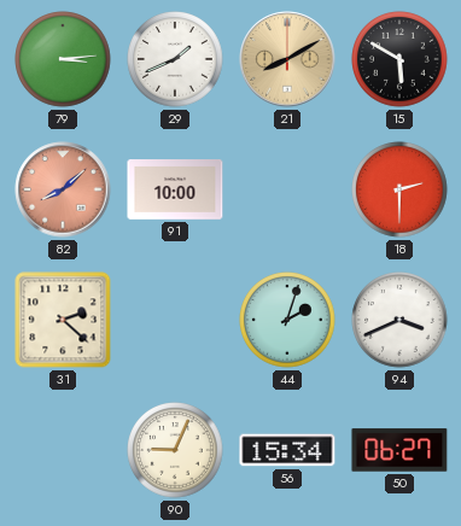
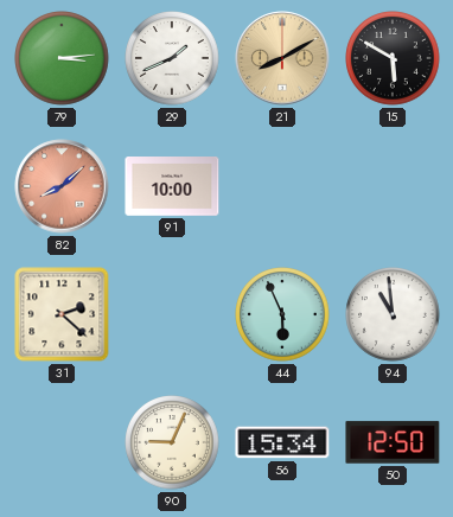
18: 2:30 -> none (399, 189)
44: 2:03 -> 5:56 (282, 314)
94: 3:41 -> 10:59 (393, 314)
50: 06:27 -> 12:50 (393, 442)
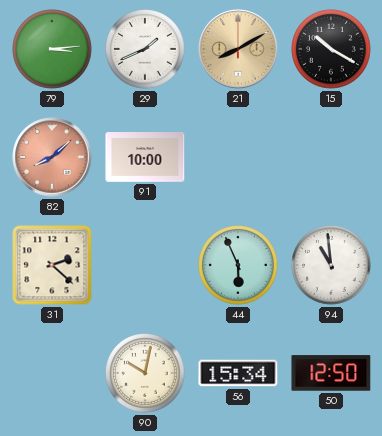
15: 5:50 -> 10:20 (331, 49)
90: 9:04 -> 10:02 (145, 373)
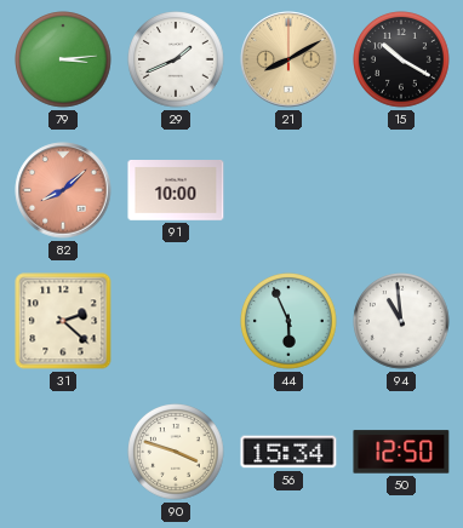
90: 10:02 -> 3:48 (176, 452)
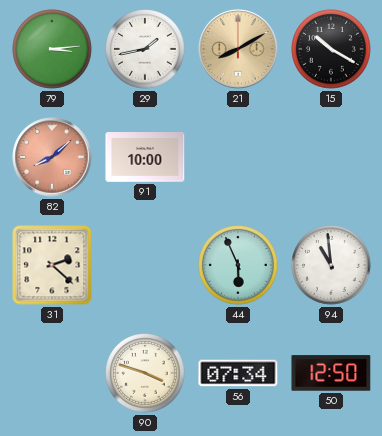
29: 1:41 -> 1:43 (145, 49)
56: 15:34 -> 07:34 (238, 373)
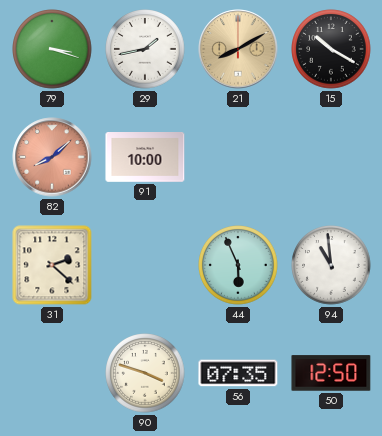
79: 3:14 -> 3:18 (52, 49)
56: 07:34 -> 07:35 (238, 373)
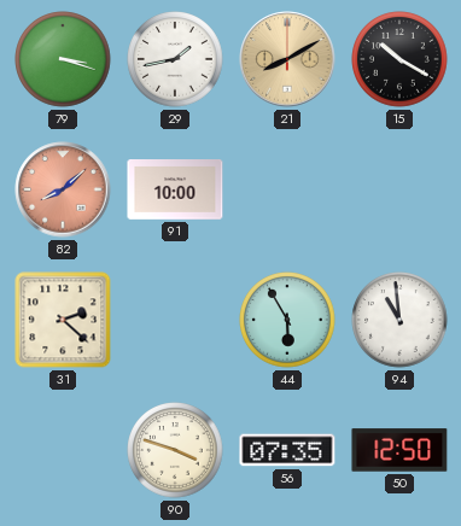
44: 5:56 -> 5:55 (287, 320)
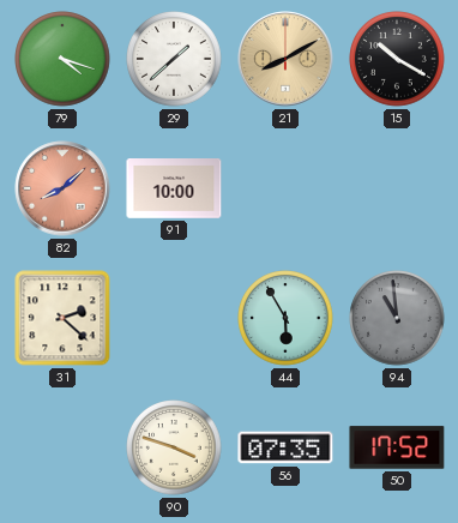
79: 3:18 -> 4:18 (62, 59)
29: 1:43 -> 1:38 (174, 59)
94 dial: white -> grey (397, 318)
50: 12:50 -> 17:52 (397, 447)
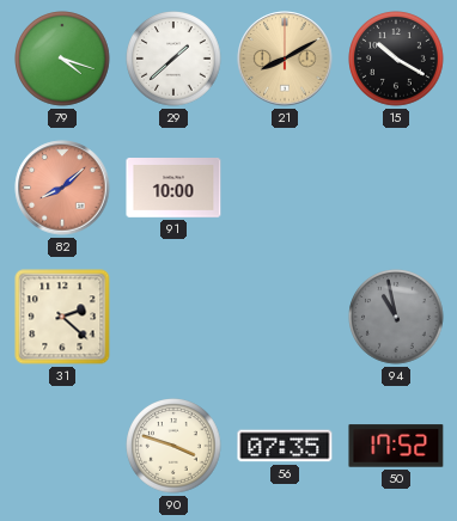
44: 5:55 -> none (285, 318)
94: 10:59 -> 10:58 (396, 317)
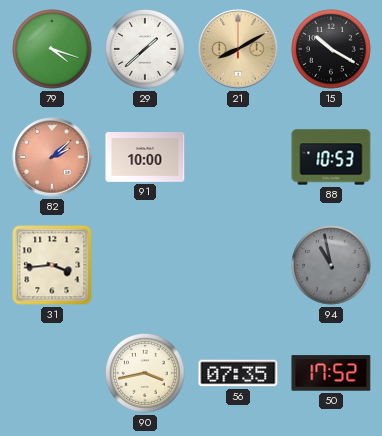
82: 8:08 -> 2:08 (52, 157)
88: none -> 10:53 (331, 157)
31: 2:22 -> 3:44 (52, 265)
90: 3:48 -> 3:43 (145, 373)
